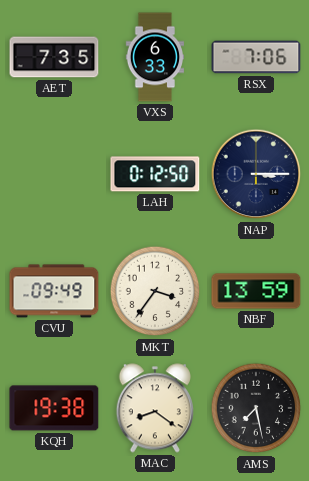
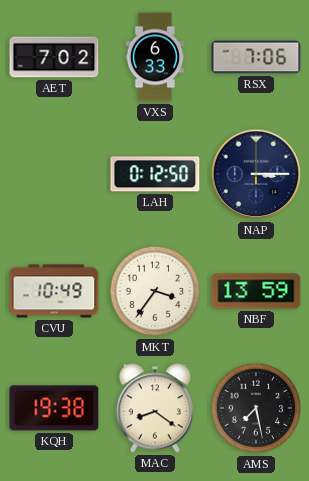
AET: 7:35 -> 7:02 (54, 57)
CVU: 09:49 -> 10:49 (54, 291)
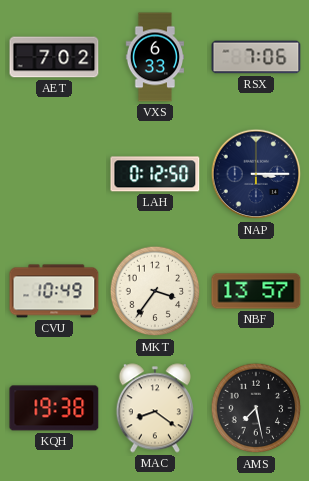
NBF: 13:59 -> 13:57 (256, 291)
